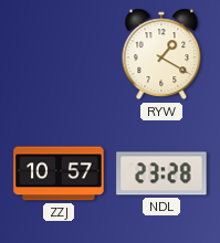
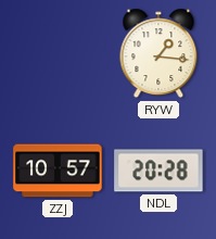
RYW: 1:20 -> 1:16 (158, 53)
NDL: 23:28 -> 20:28 (158, 171)
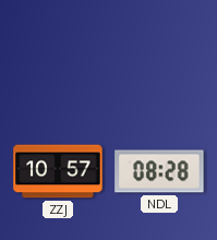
RYW: 1:16 -> none (158, 53)
NDL: 20:28 -> 08:28 (159, 171)
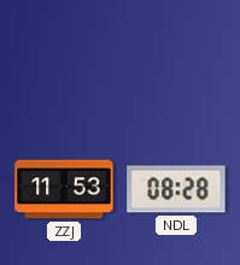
ZZJ: 10:57 -> 11:53 (64, 189)
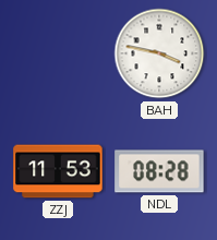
BAH: none -> 3:47 (159, 53)
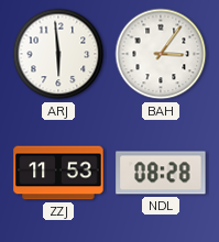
ARJ: none -> 5:59 (58, 54)
BAH: 3:47 -> 3:06 (161, 54)
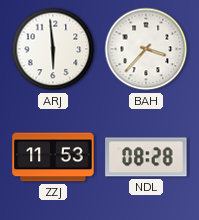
BAH: 3:06 -> 3:37 (146, 49)
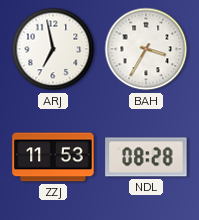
ARJ: 5:59 -> 6:58 (53, 49)
BAH: 3:37 -> 3:35 (146, 49)
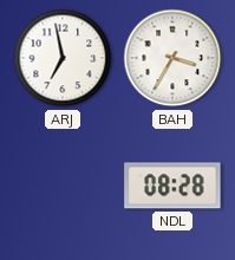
ZZJ: 11:53 -> none (53, 157)
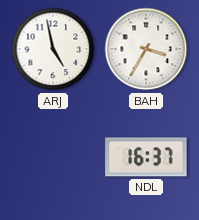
ARJ: 6:58 -> 4:58 (53, 49)
NDL: 08:28 -> 16:37 (146, 157)
